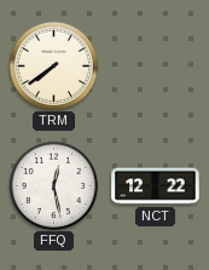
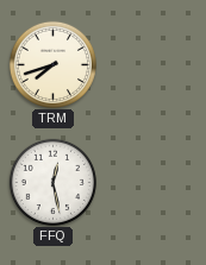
TRM: 7:39 -> 7:42 (52, 64)
NCT: 12:22 -> none (156, 186)
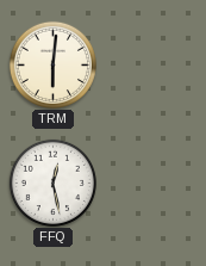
TRM: 7:42 -> 6:01 (52, 64)
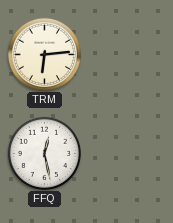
TRM: 6:01 -> 6:14 (44, 54)
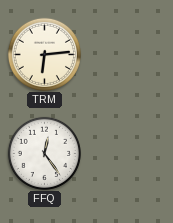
FFQ: 12:28 -> 12:24 (44, 153)
